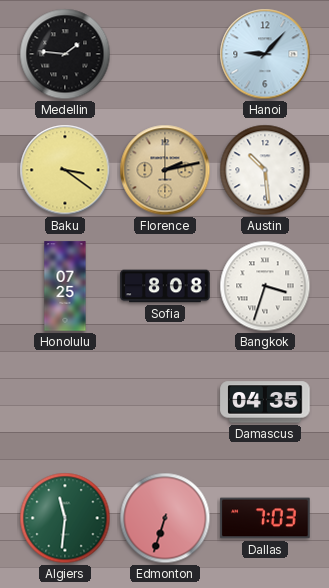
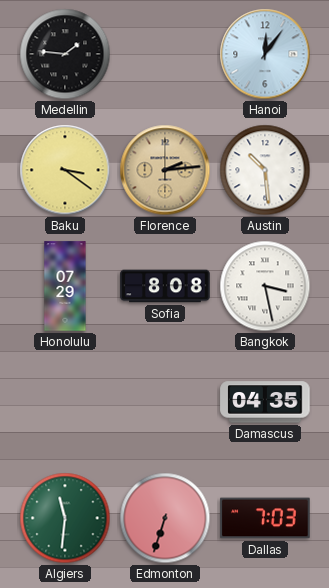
Hanoi: 9:07 -> 12:06 (265, 54)
Florence: 2:13 -> 2:14 (165, 170)
Honolulu: 07:25 -> 07:29 (65, 286)
Bangkok: 3:33 -> 3:28 (265, 286)
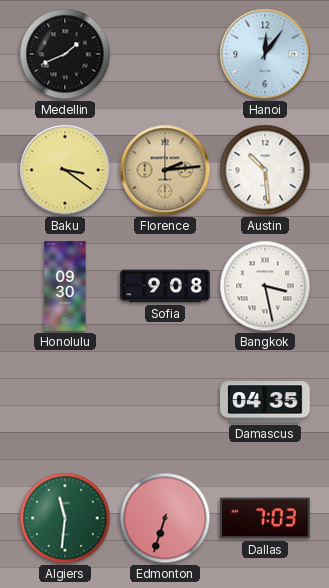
Medellin: 1:46 -> 1:41 (65, 54)
Honolulu: 07:29 -> 09:30 (65, 286)
Sofia: 8:08 -> 9:08 (165, 286)
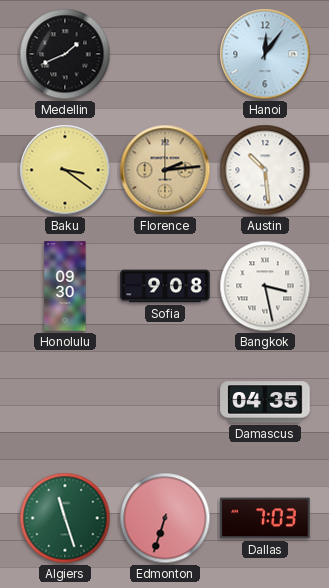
Algiers: 11:31 -> 11:27 (65, 518)
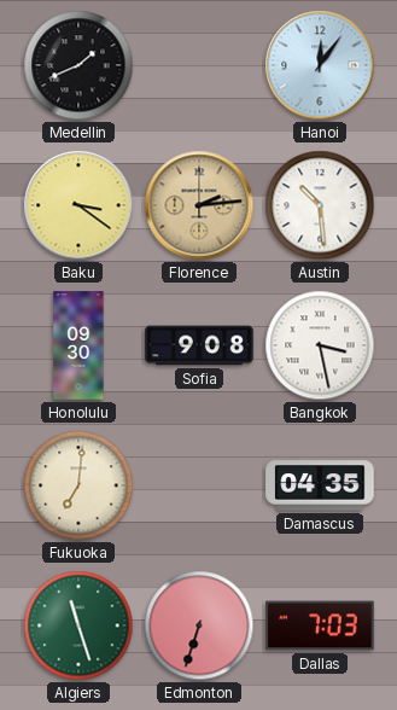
Fukuoka: none -> 7:01 (78, 485)
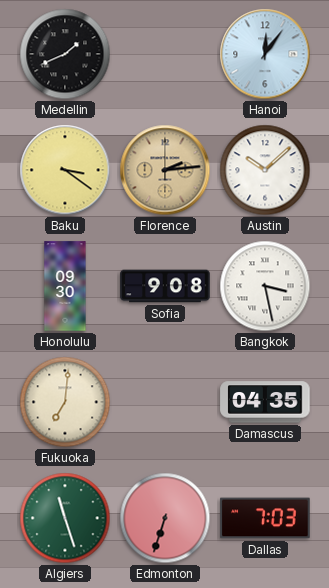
Austin: 10:29 -> 10:08 (265, 170)
